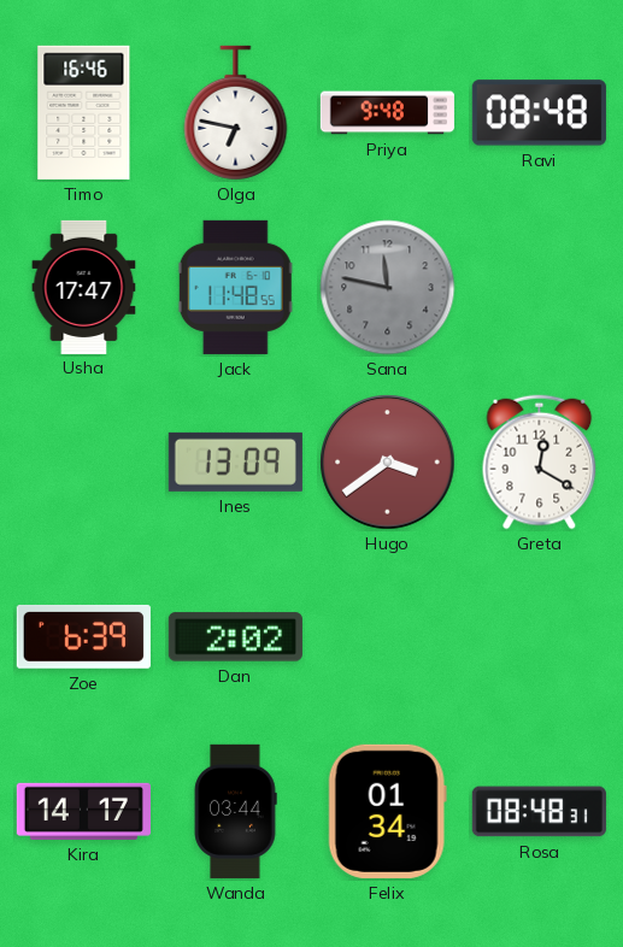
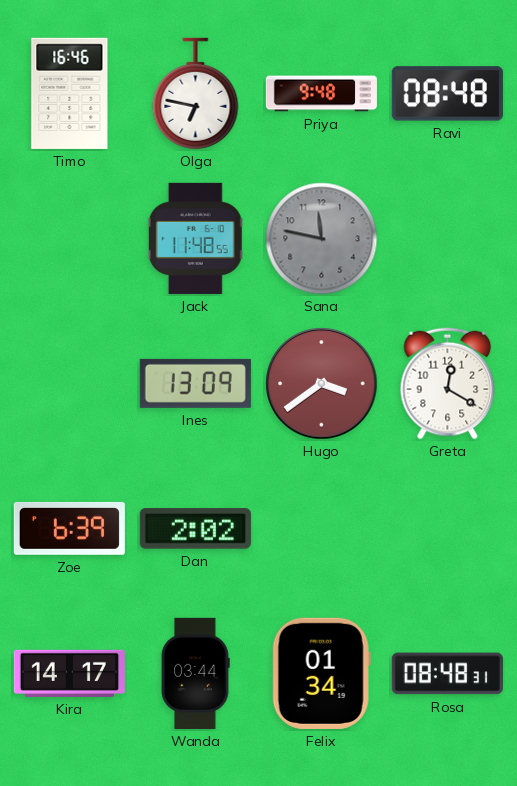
Usha: 17:47 -> none (84, 287)
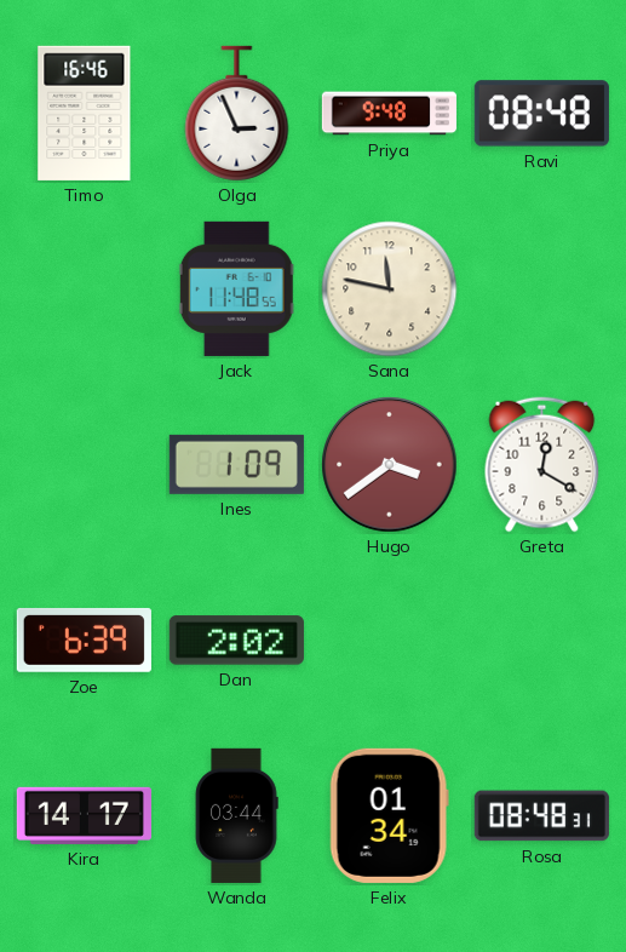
Olga: 6:47 -> 2:56 (237, 114)
Sana dial: grey -> cream (390, 289)
Ines: 13:09 -> 1:09 (236, 464)
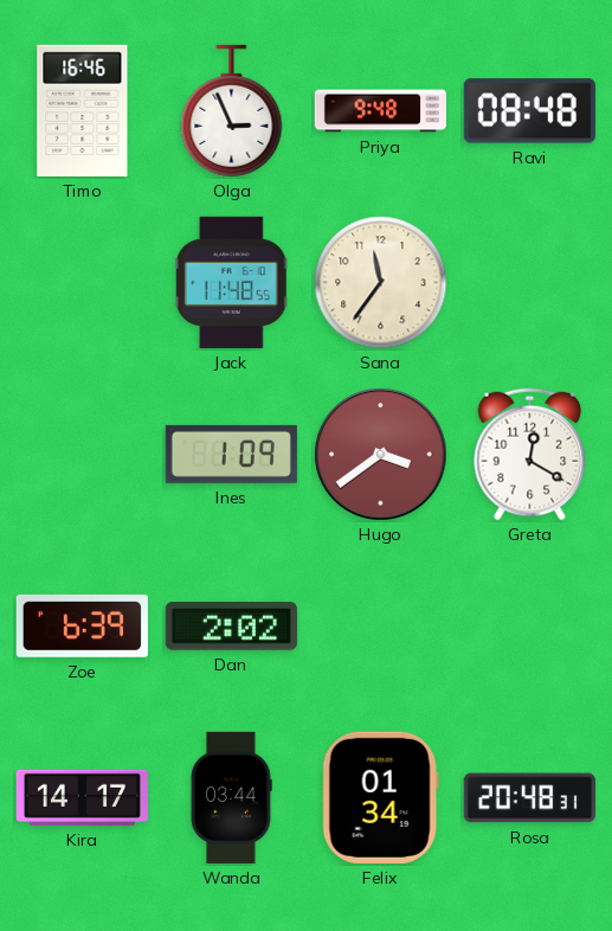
Sana: 11:47 -> 11:36 (381, 283)
Rosa: 08:48 -> 20:48 (529, 798)
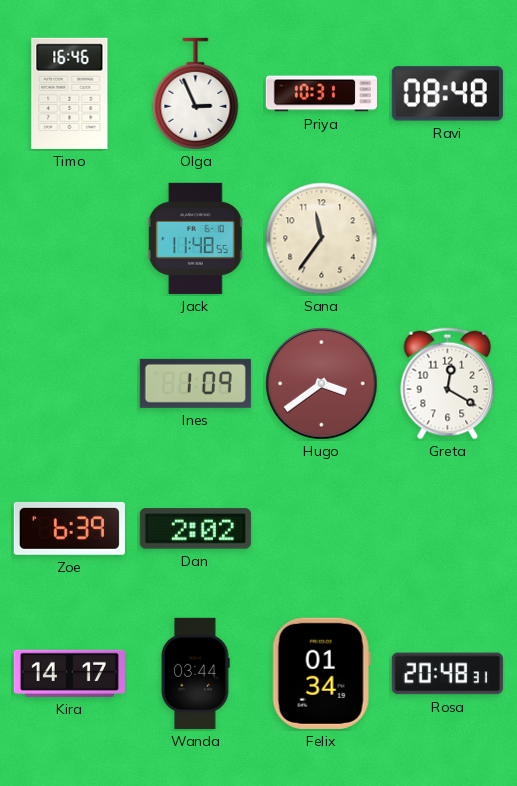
Priya: 9:48 -> 10:31 (321, 94)
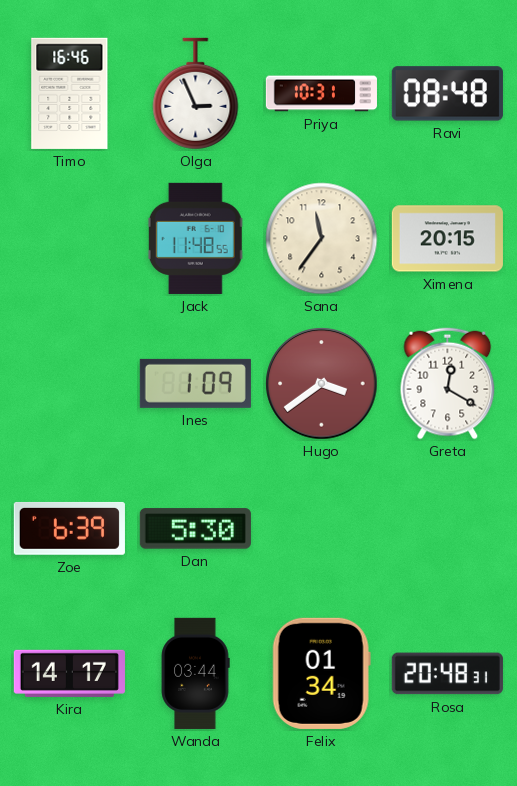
Ximena: none -> 20:15 (447, 239)
Dan: 2:02 -> 5:30 (195, 529)
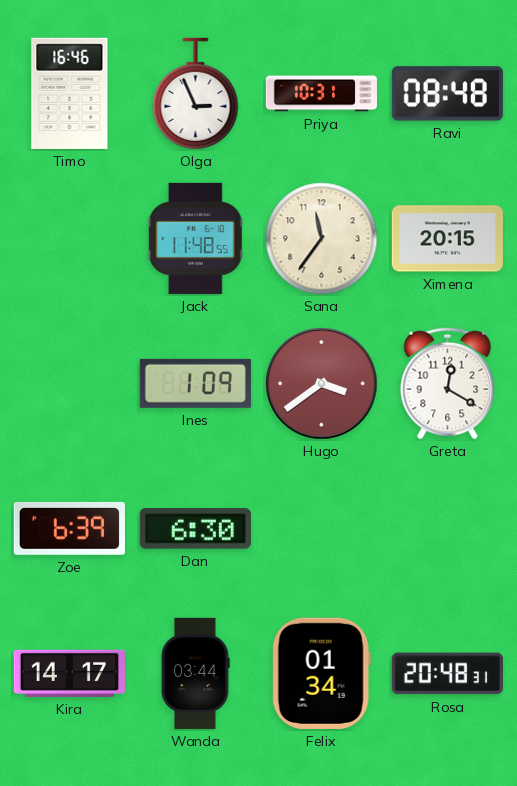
Dan: 5:30 -> 6:30 (195, 529)
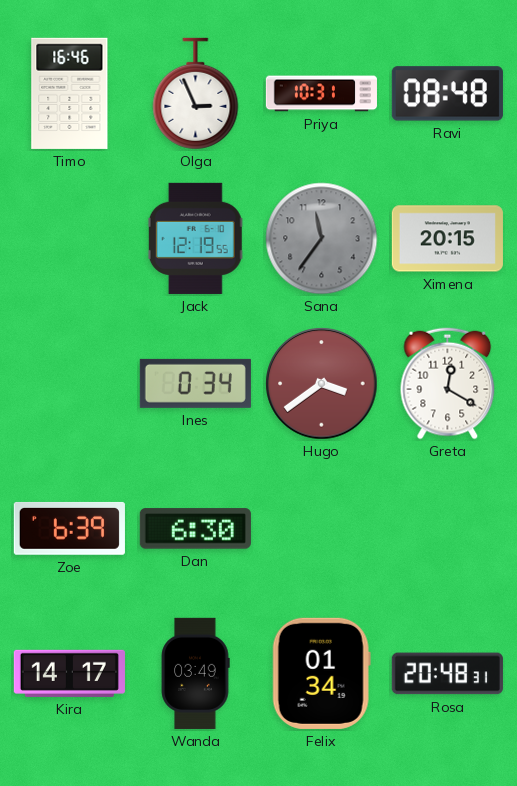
Jack: 11:48 -> 12:19 (195, 238)
Sana dial: cream -> grey (322, 239)
Ines: 1:09 -> 0:34 (195, 383)
Wanda: 03:44 -> 03:49 (195, 673)
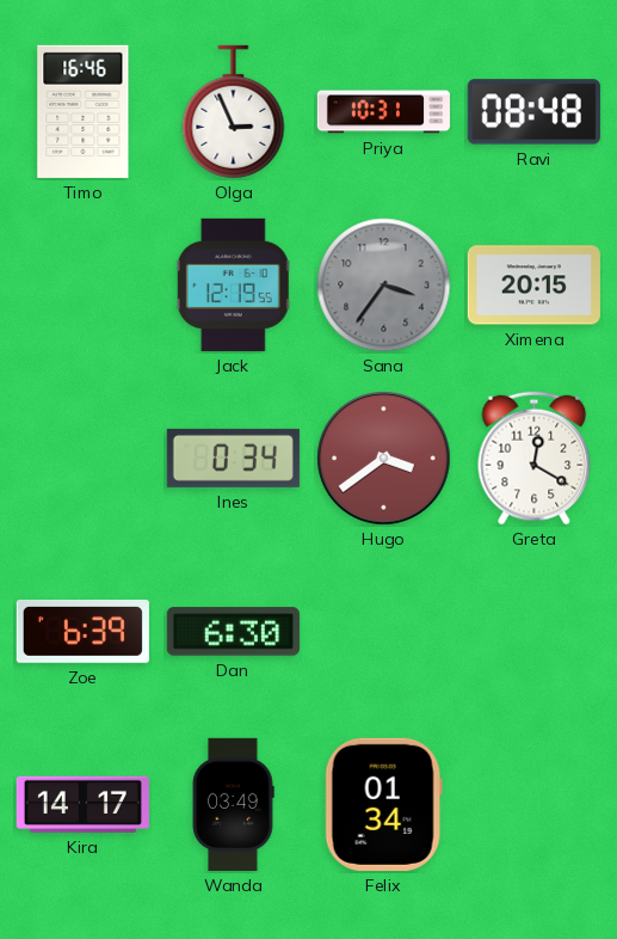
Sana: 11:36 -> 3:36 (384, 286)
Rosa: 20:48 -> none (447, 674)
